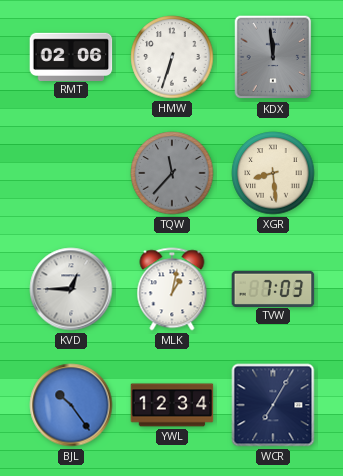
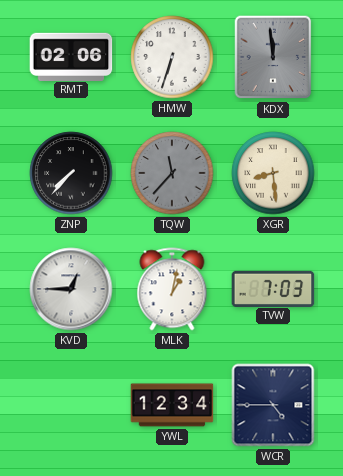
ZNP: none -> 7:37 (71, 173)
BJL: 10:24 -> none (71, 405)
WCR: 7:05 -> 4:45 (273, 405)
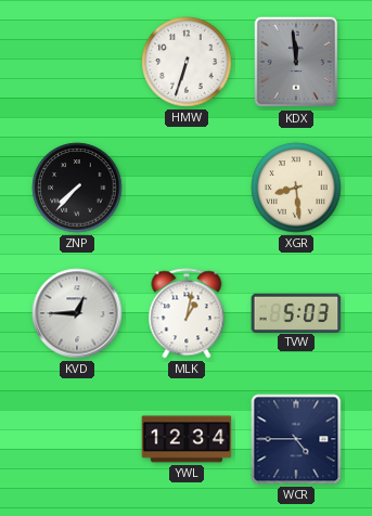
RMT: 02:06 -> none (71, 56)
TQW: 11:37 -> none (172, 173)
TVW: 7:03 -> 5:03 (296, 312)
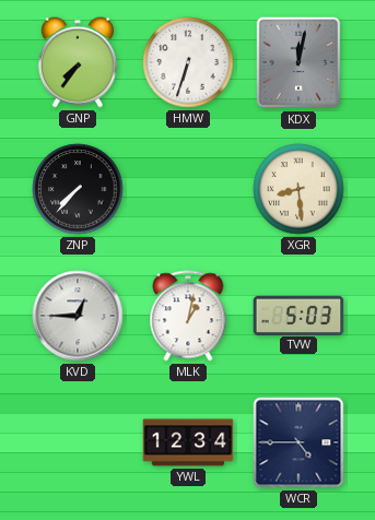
GNP: none -> 7:36 (78, 62)
KDX: 11:59 -> 12:02 (298, 62)
